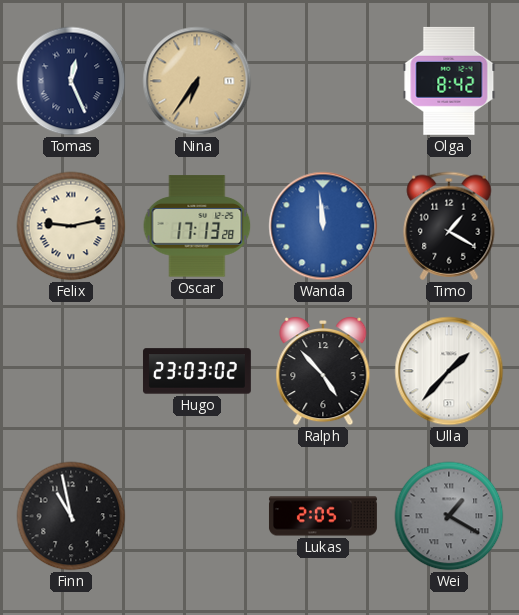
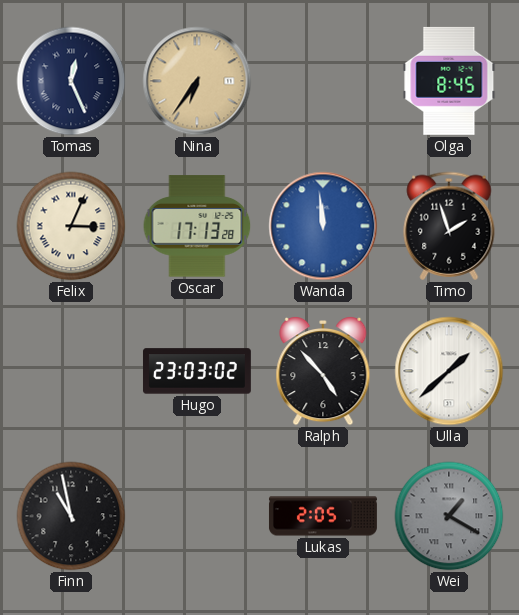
Olga: 8:42 -> 8:45 (449, 81)
Felix: 9:13 -> 3:04 (71, 226)
Timo: 1:20 -> 1:57 (449, 226)
Ulla: 1:37 -> 1:38 (449, 371)
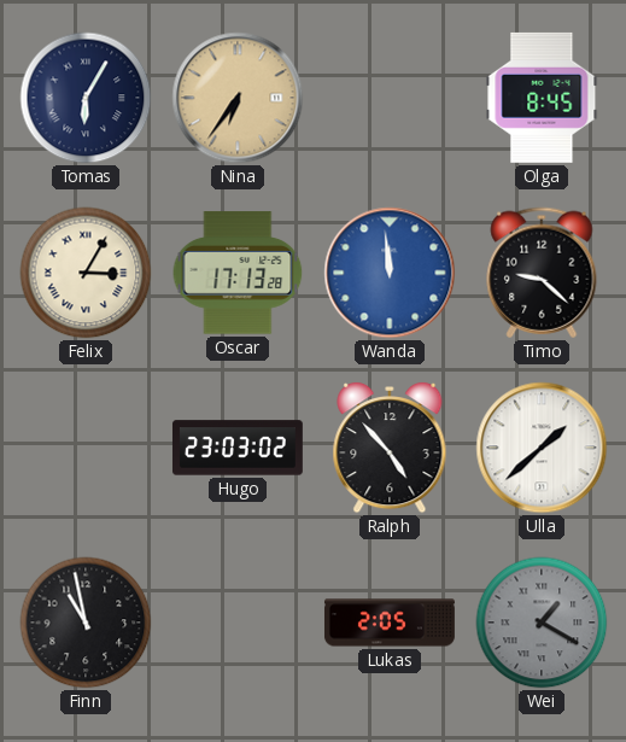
Tomas: 12:26 -> 6:05 (86, 98)
Felix: 3:04 -> 3:05 (86, 273)
Timo: 1:57 -> 9:22 (542, 273)
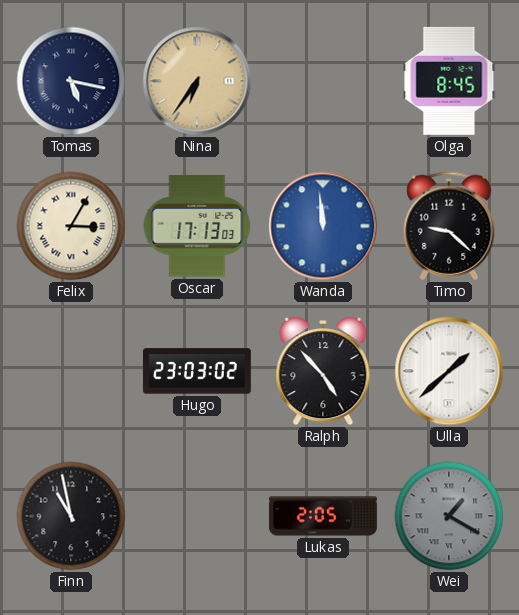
Tomas: 6:05 -> 5:17 (71, 81)
Oscar: 17:13:28 -> 17:13:03 (197, 226)
